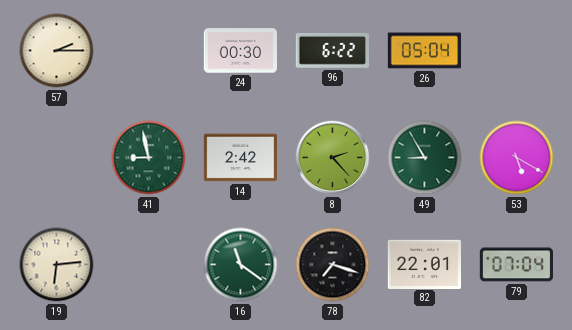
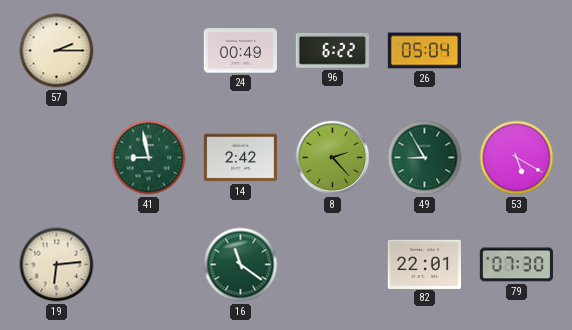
24: 00:30 -> 00:49 (241, 51)
78: 7:18 -> none (333, 265)
79: 07:04 -> 07:30 (516, 265)
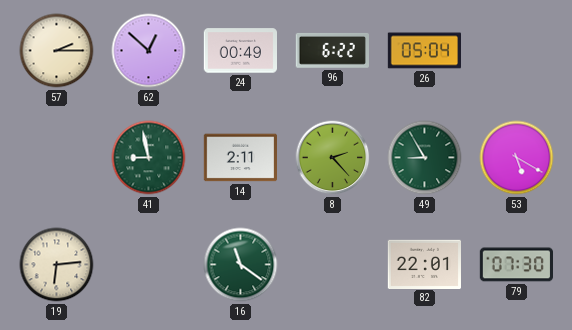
62: none -> 12:52 (149, 51)
14: 2:42 -> 2:11 (240, 158)
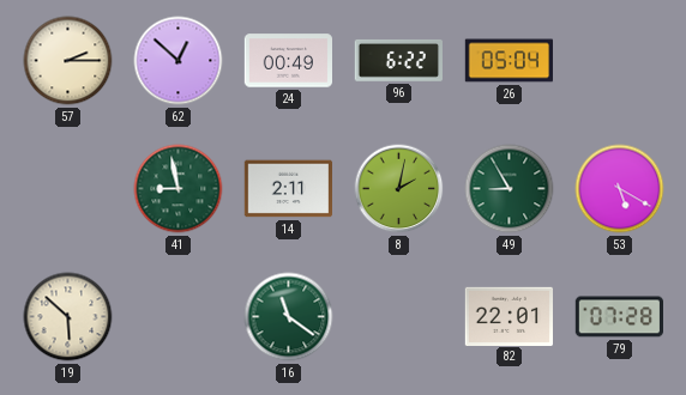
8: 2:23 -> 2:02 (399, 189)
19: 6:14 -> 5:52 (68, 317)
79: 07:30 -> 07:28 (619, 317)
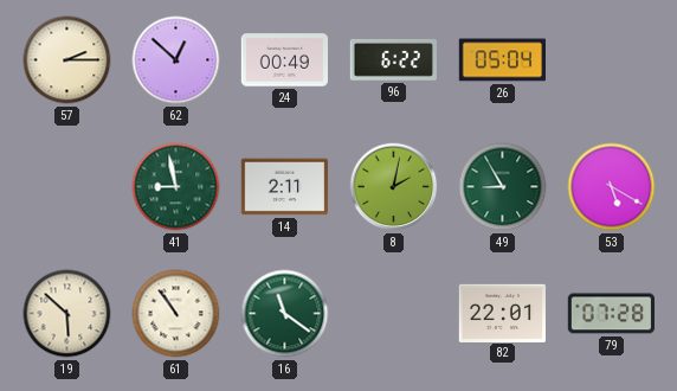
61: none -> 10:54 (176, 314)
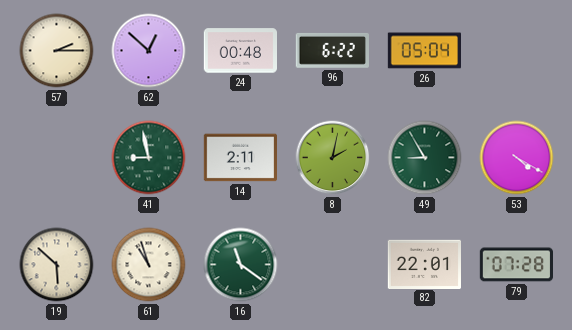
24: 00:49 -> 00:48 (241, 51)
53: 5:20 -> 4:20 (517, 158)
61: 10:54 -> 10:57 (149, 265)
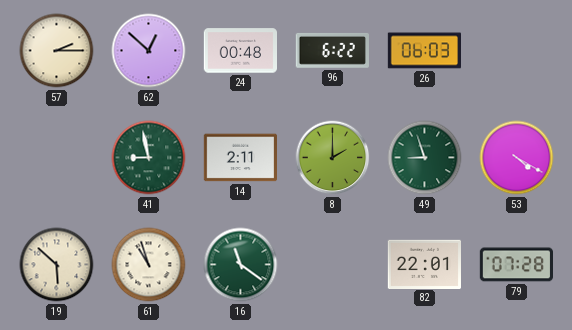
26: 05:04 -> 06:03 (425, 51)
8: 2:02 -> 2:00 (333, 158)
49: 8:55 -> 8:57 (425, 158)
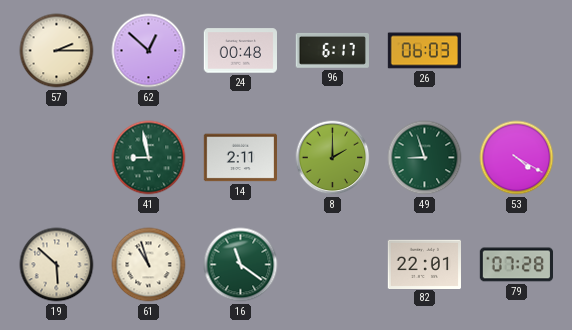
96: 6:22 -> 6:17 (332, 50)
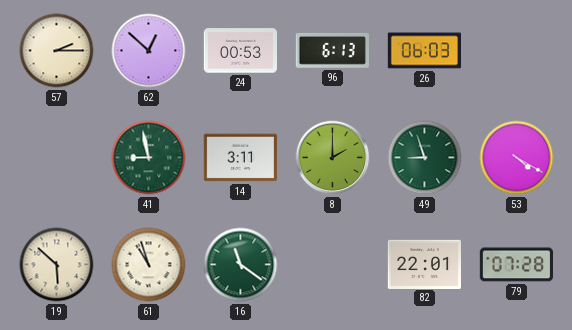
24: 00:48 -> 00:53 (241, 51)
96: 6:17 -> 6:13 (332, 50)
14: 2:11 -> 3:11 (240, 158)
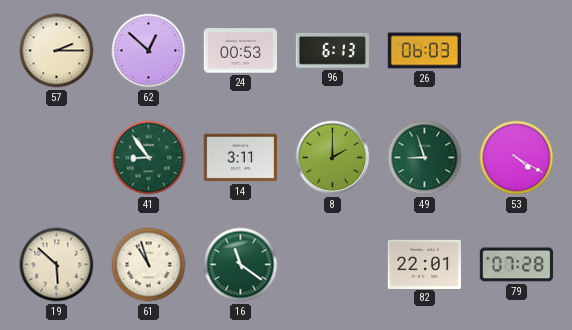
41: 8:58 -> 8:54 (149, 158)
